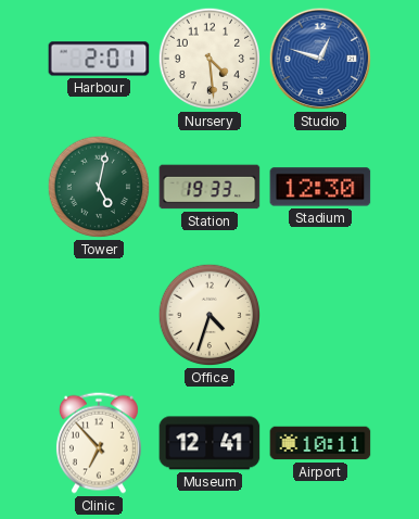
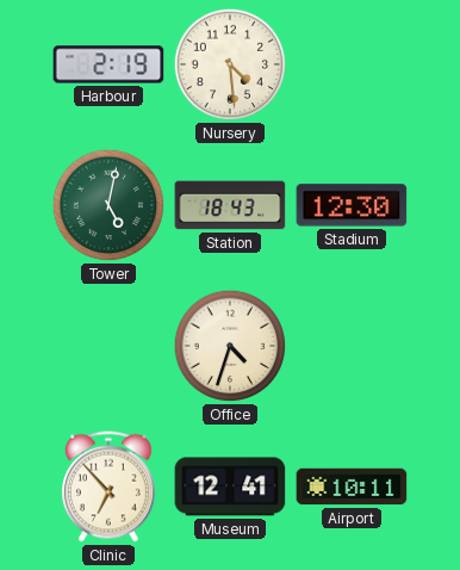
Harbour: 2:01 -> 2:19 (108, 64)
Studio: 12:48 -> none (320, 59)
Station: 19:33 -> 18:43 (230, 205)
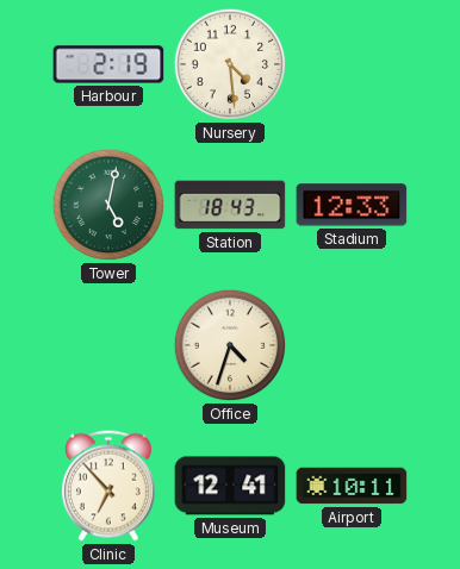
Stadium: 12:30 -> 12:33 (352, 205)
